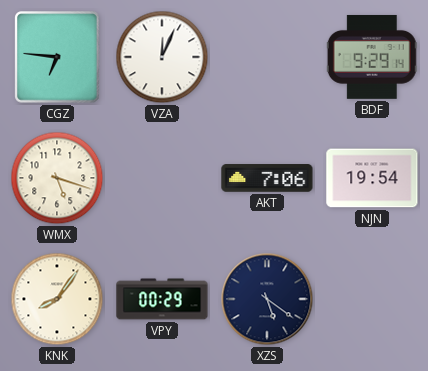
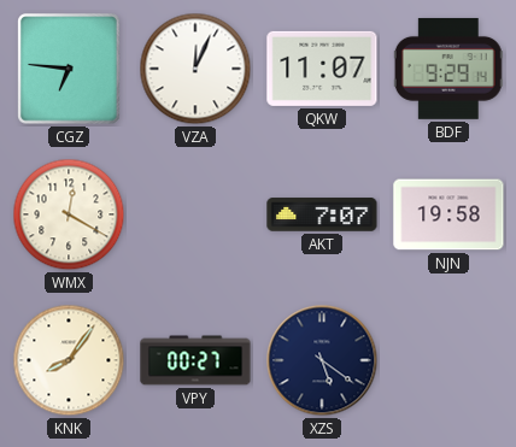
QKW: none -> 11:07 (322, 69)
WMX: 5:18 -> 12:20 (69, 214)
AKT: 7:06 -> 7:07 (322, 214)
NJN: 19:54 -> 19:58 (448, 214)
VPY: 00:29 -> 00:27 (195, 360)
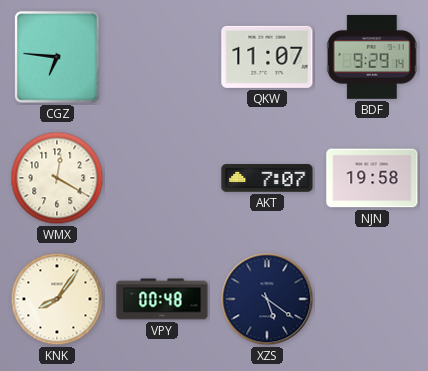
VZA: 12:04 -> none (195, 69)
VPY: 00:27 -> 00:48 (162, 299)
